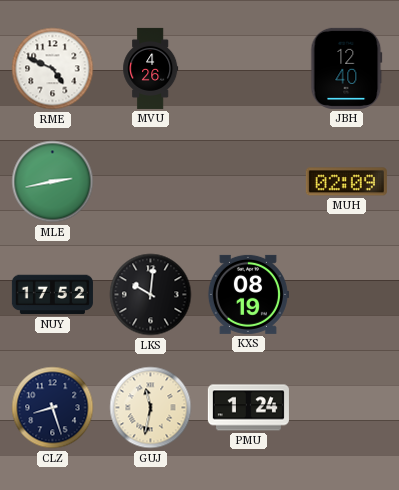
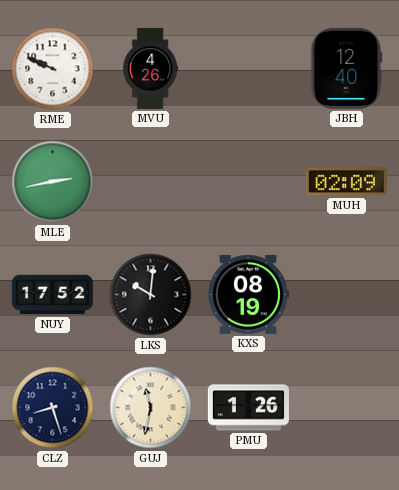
RME: 4:49 -> 9:49 (53, 69)
PMU: 1:24 -> 1:26 (248, 408)
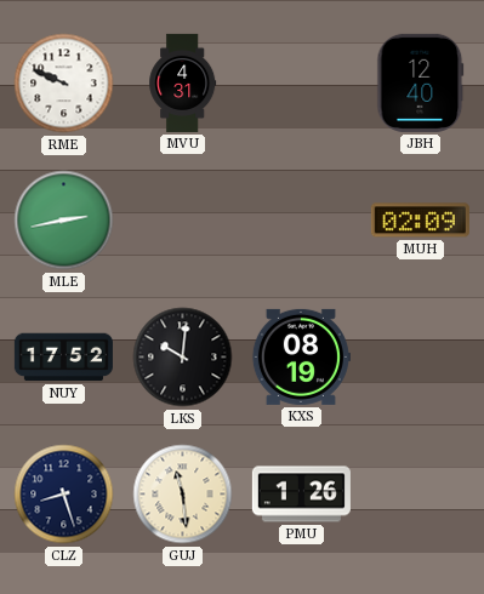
MVU: 4:26 -> 4:31 (183, 82)
GUJ: 11:32 -> 11:29 (183, 495)
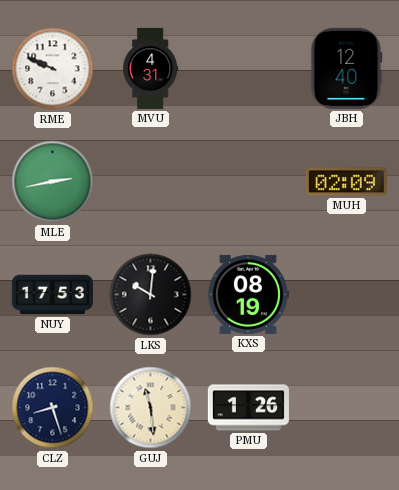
NUY: 17:52 -> 17:53 (52, 295)
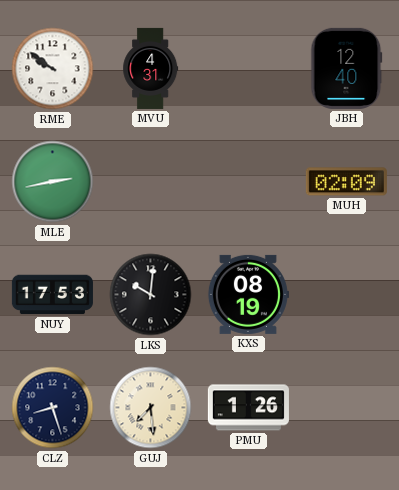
RME: 9:49 -> 9:51 (53, 69)
GUJ: 11:29 -> 7:29 (151, 408)
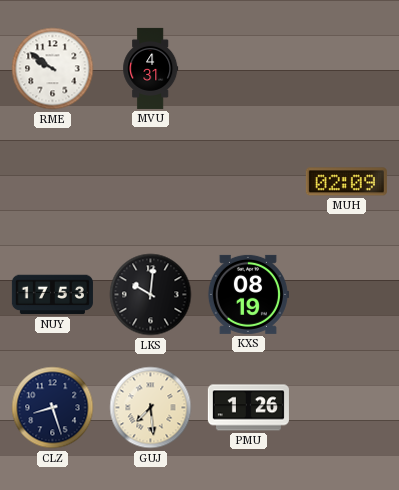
JBH: 12:40 -> none (347, 68)
MLE: 2:43 -> none (53, 182)
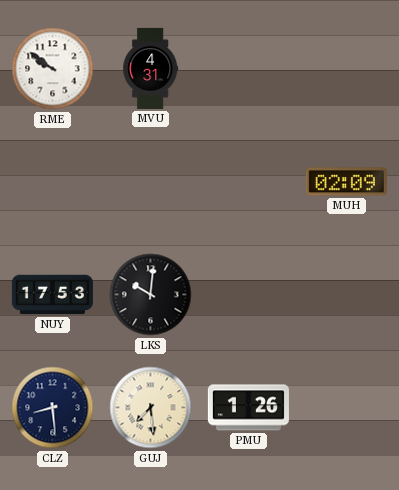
KXS: 08:19 -> none (248, 294)
CLZ: 8:27 -> 8:29 (53, 408)
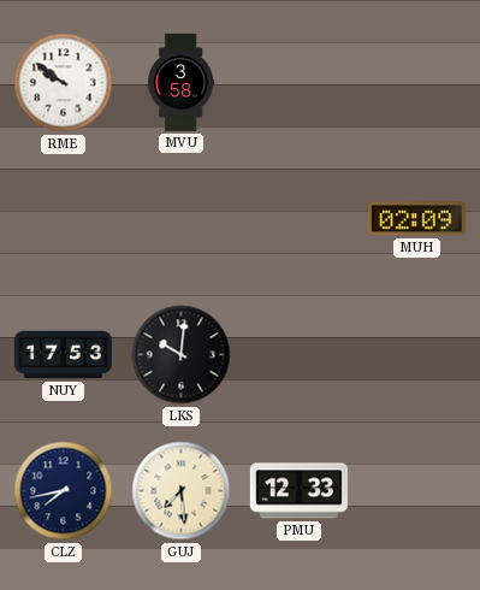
MVU: 4:31 -> 3:58 (182, 82)
CLZ: 8:29 -> 7:43 (64, 491)
PMU: 1:26 -> 12:33 (298, 491)
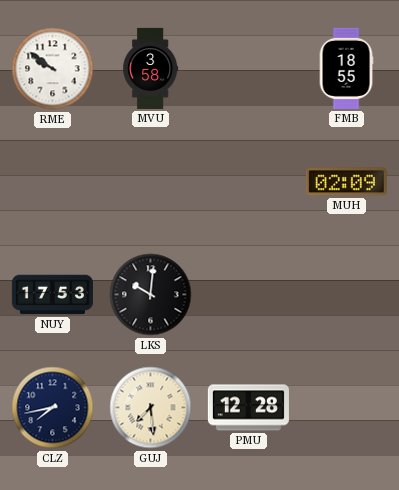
FMB: none -> 18:55 (346, 68)
PMU: 12:33 -> 12:28 (248, 408)
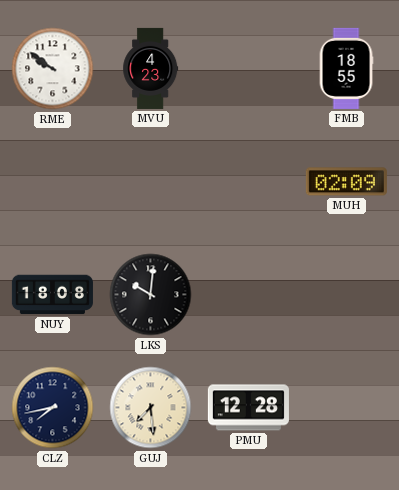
MVU: 3:58 -> 4:23 (151, 68)
NUY: 17:53 -> 18:08 (52, 295)
